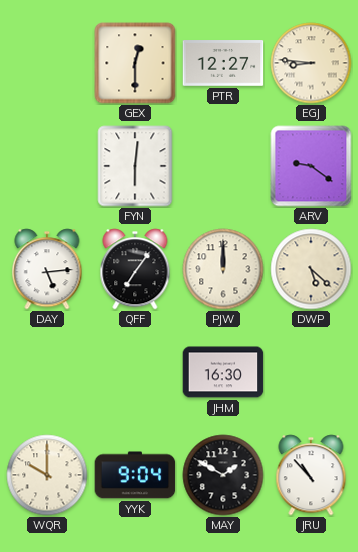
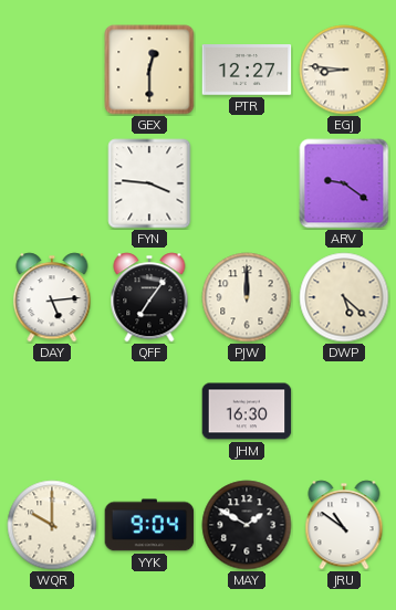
FYN: 6:01 -> 3:46 (149, 183)
JRU: 10:53 -> 10:51 (344, 525)
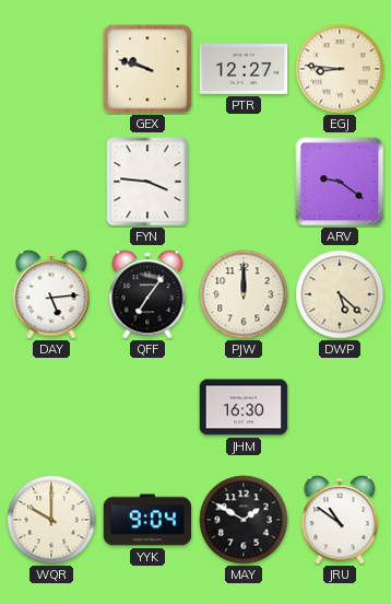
GEX: 12:30 -> 9:48 (147, 69)
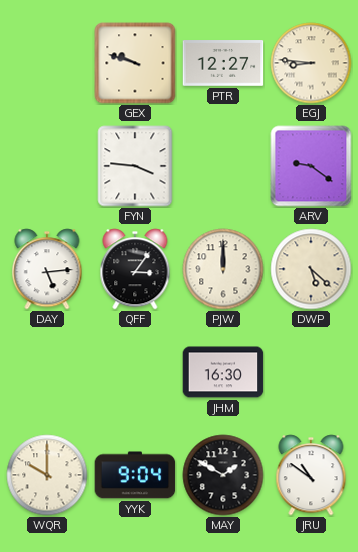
QFF: 7:06 -> 3:06 (135, 269)
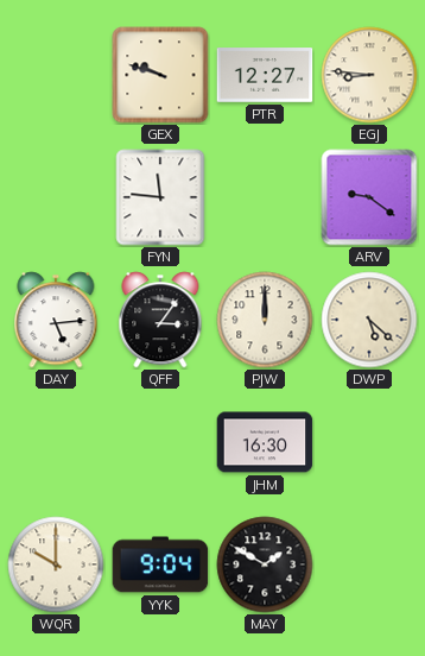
FYN: 3:46 -> 11:46 (160, 197)
JRU: 10:51 -> none (311, 475)
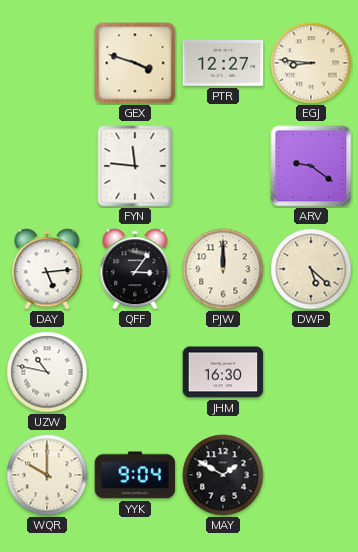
GEX: 9:48 -> 3:48 (135, 63)
UZW: none -> 10:47 (47, 372)
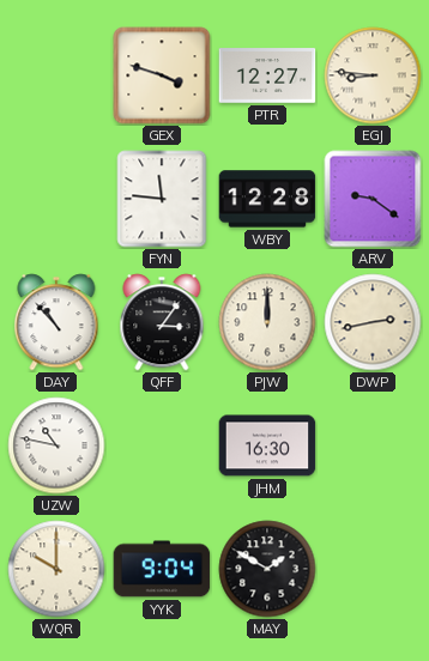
WBY: none -> 12:28 (267, 199)
DAY: 5:14 -> 10:53 (56, 322)
DWP: 5:22 -> 2:43 (373, 322)
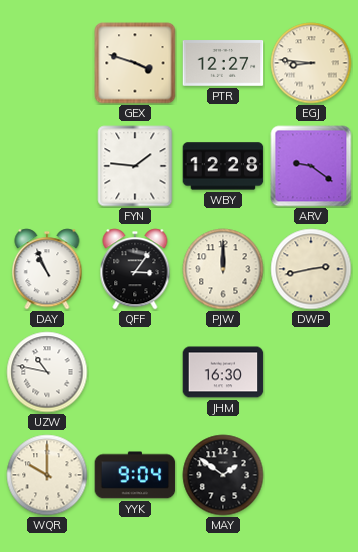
FYN: 11:46 -> 1:46 (135, 166)
DAY: 10:53 -> 10:56 (47, 269)
MAY: 1:50 -> 1:51 (223, 475)
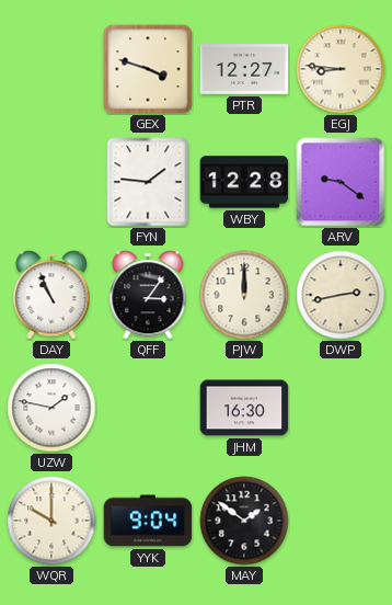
UZW: 10:47 -> 1:47 (51, 408)
